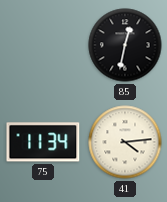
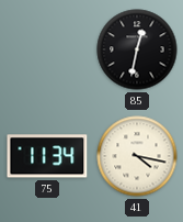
41: 4:14 -> 4:17 (137, 156)
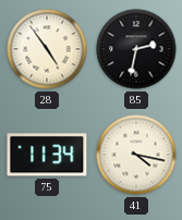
28: none -> 4:54 (47, 49)
85: 12:32 -> 2:32 (136, 49)
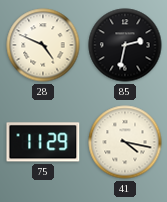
28: 4:54 -> 4:49 (43, 45)
75: 11:34 -> 11:29 (43, 142)
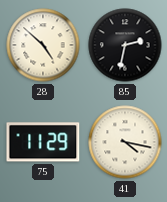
28: 4:49 -> 4:52 (43, 45)
